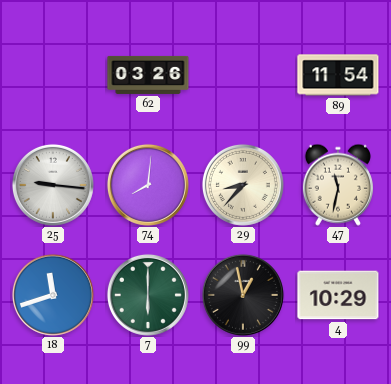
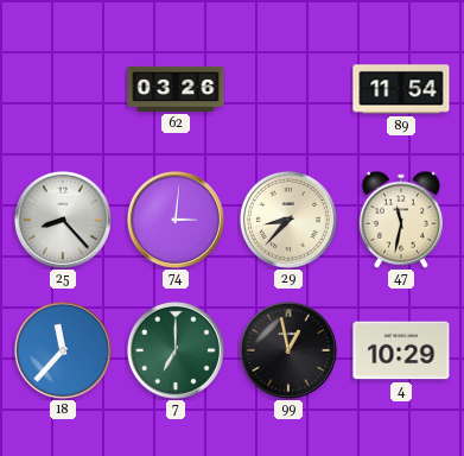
25: 9:16 -> 8:23 (63, 220)
74: 8:01 -> 3:01 (176, 220)
18: 11:42 -> 11:37 (63, 350)
7: 6:00 -> 7:00 (176, 350)
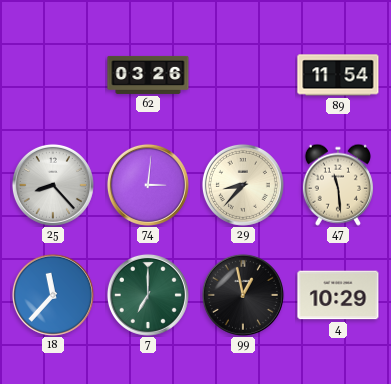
47: 11:32 -> 11:29 (338, 185)
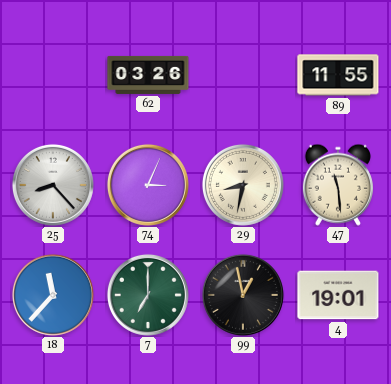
89: 11:54 -> 11:55 (338, 75)
74: 3:01 -> 3:04 (148, 185)
29: 8:37 -> 8:32 (243, 185)
4: 10:29 -> 19:01 (338, 295)
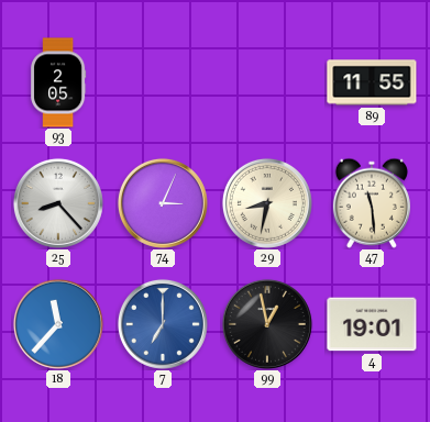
93: none -> 2:05 (58, 82)
62: 03:26 -> none (148, 75)
7 dial: green -> blue (163, 324)
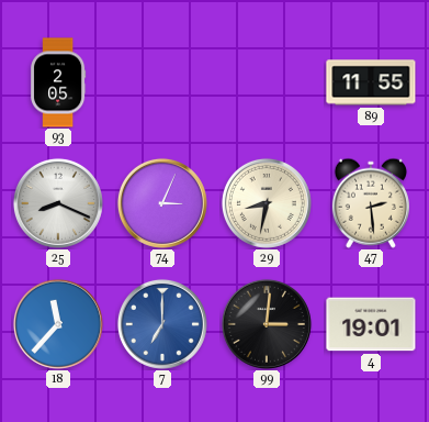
25: 8:23 -> 8:19 (58, 203)
47: 11:29 -> 2:29 (371, 203)
99: 12:58 -> 3:01 (267, 324)
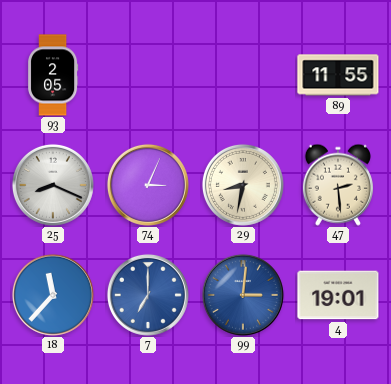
99 dial: black -> blue (243, 295)
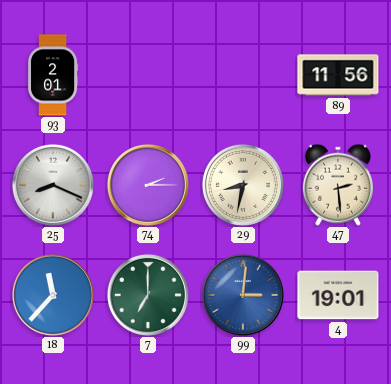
93: 2:05 -> 2:01 (53, 75)
89: 11:55 -> 11:56 (338, 75)
74: 3:04 -> 2:15 (148, 185)
7 dial: blue -> green (148, 295)
